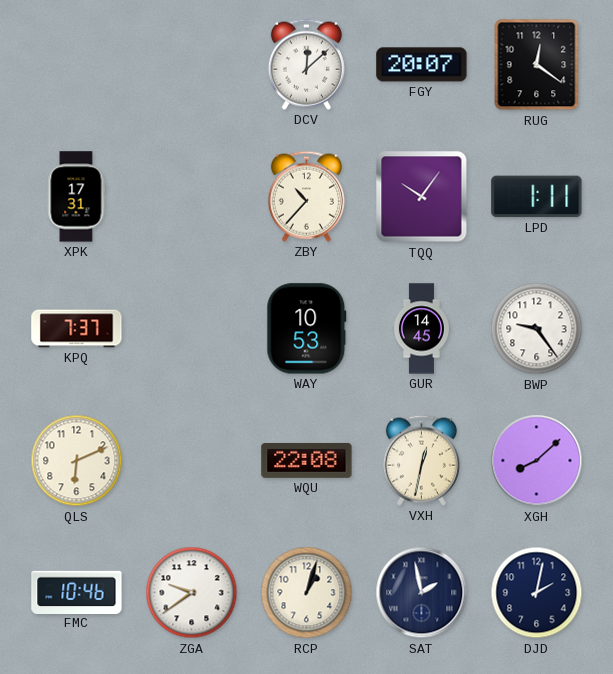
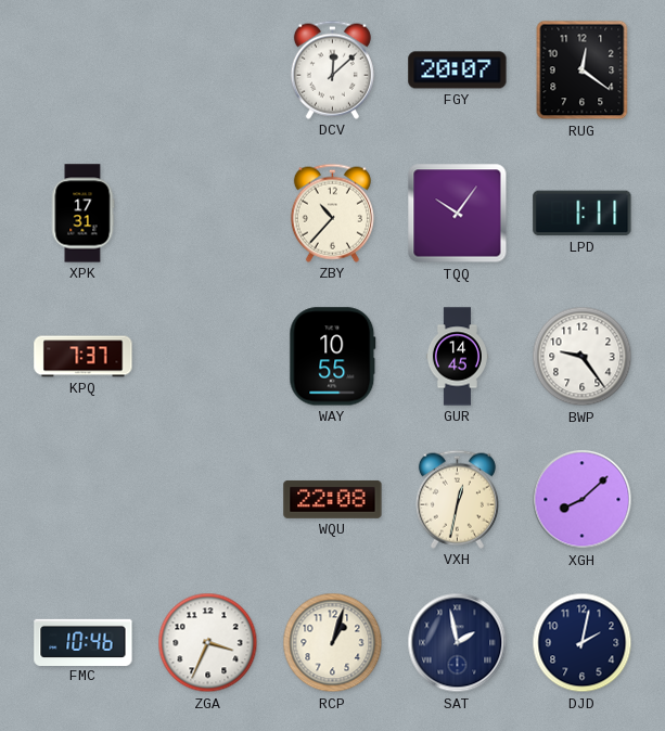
WAY: 10:53 -> 10:55 (333, 357)
QLS: 6:11 -> none (77, 461)
ZGA: 9:39 -> 3:34 (208, 643)
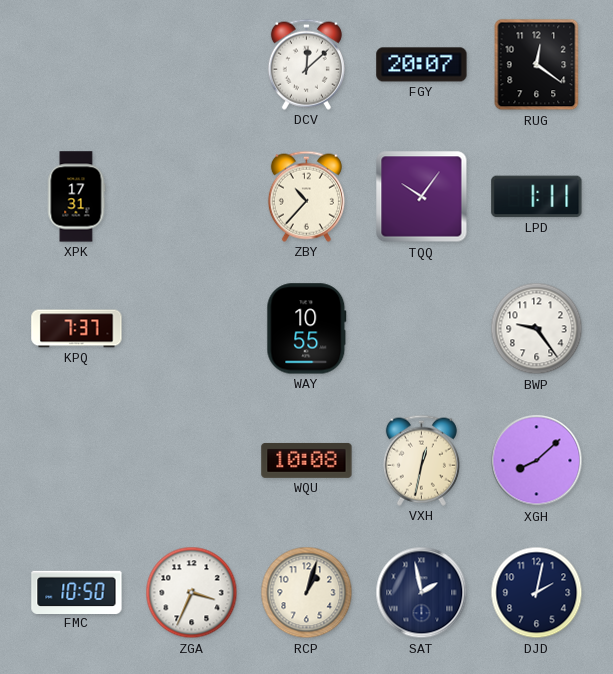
GUR: 14:45 -> none (457, 357)
WQU: 22:08 -> 10:08 (307, 460)
FMC: 10:46 -> 10:50 (77, 592)
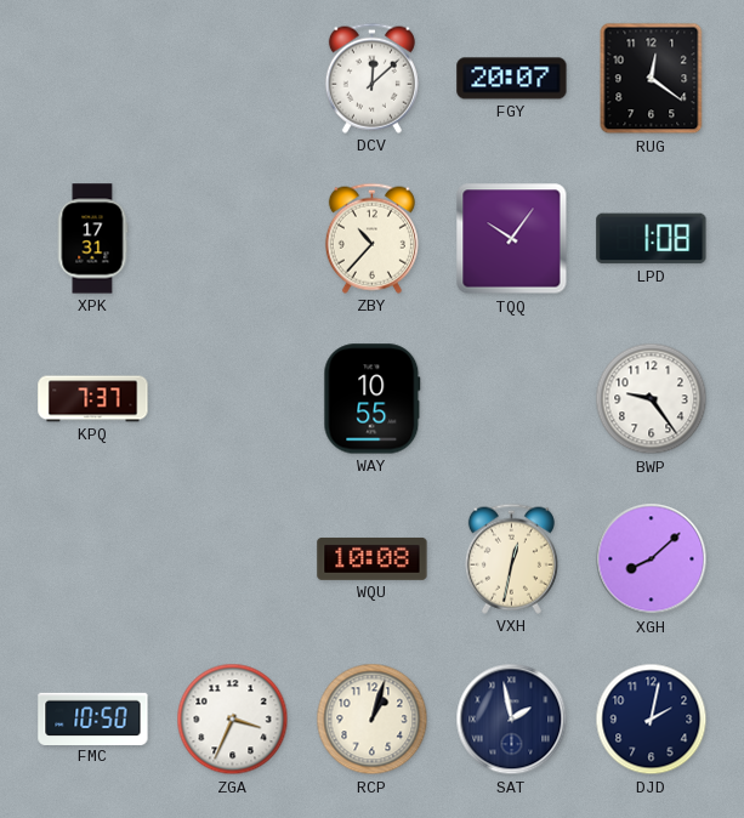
LPD: 1:11 -> 1:08 (652, 239)
